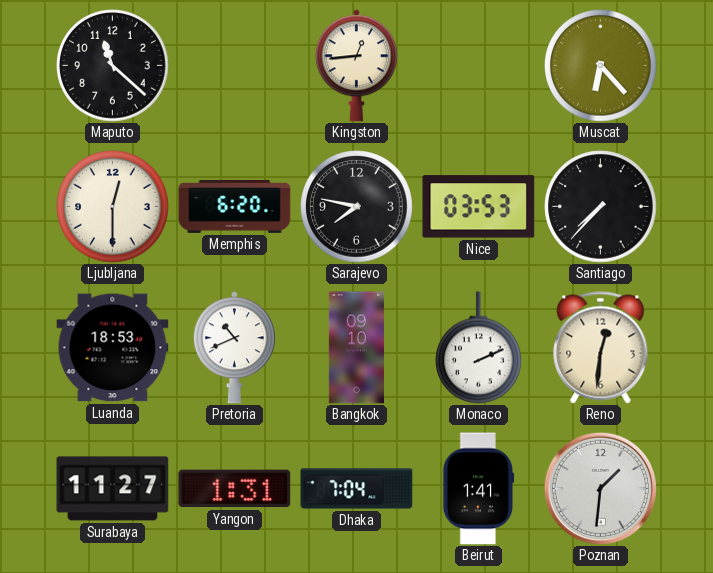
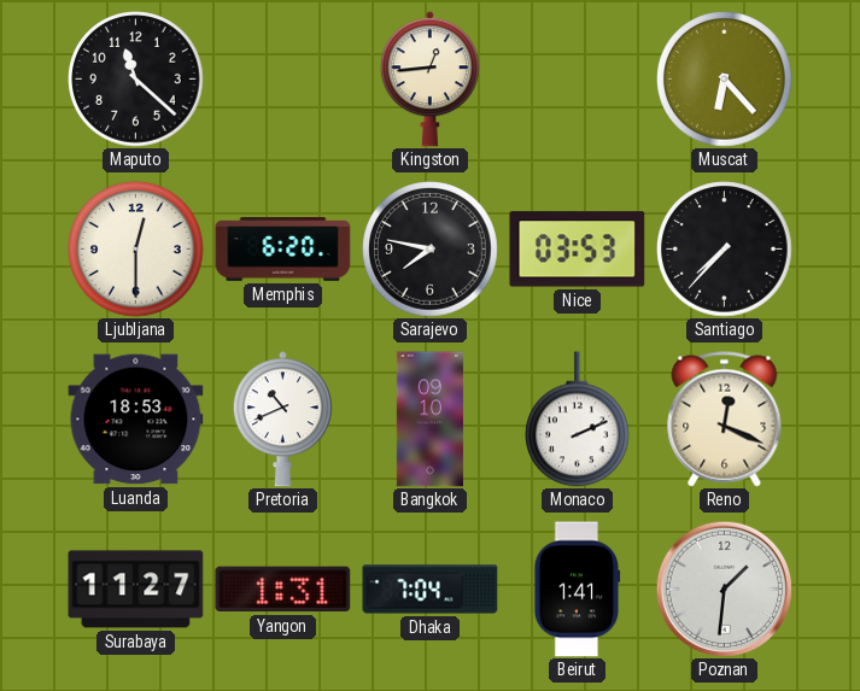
Reno: 12:31 -> 12:19 (725, 420)
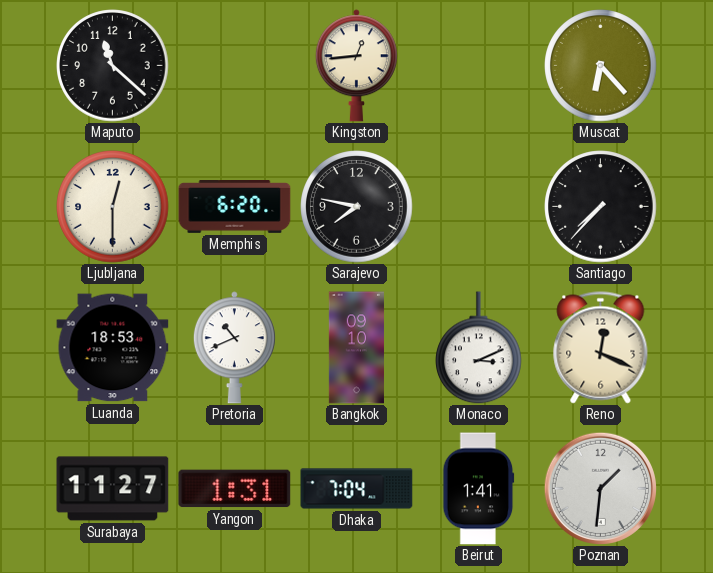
Nice: 03:53 -> none (578, 250)
Monaco: 2:11 -> 3:11 (479, 348)
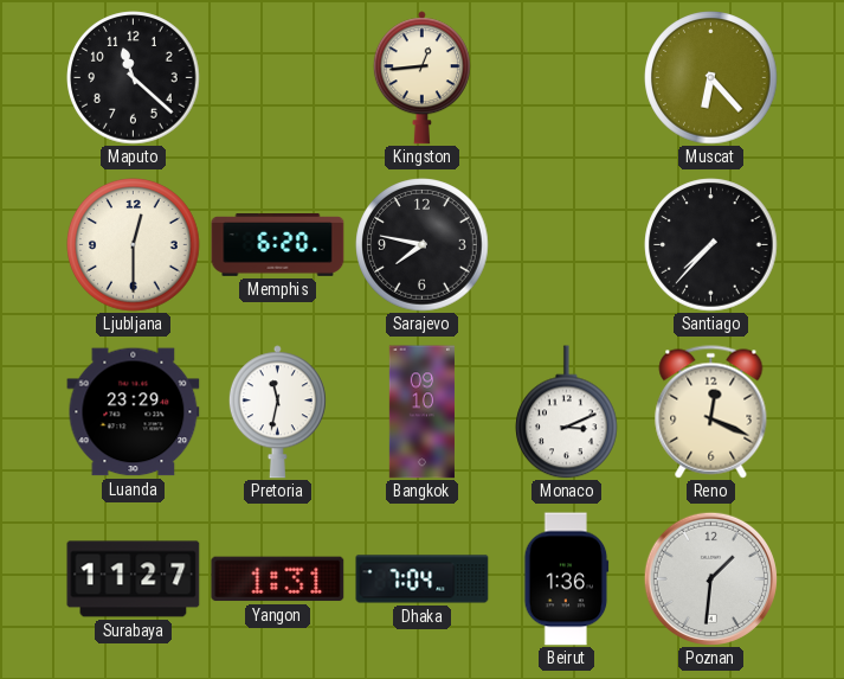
Luanda: 18:53 -> 23:29 (134, 412)
Pretoria: 10:41 -> 11:32 (277, 412)
Beirut: 1:41 -> 1:36 (567, 579)
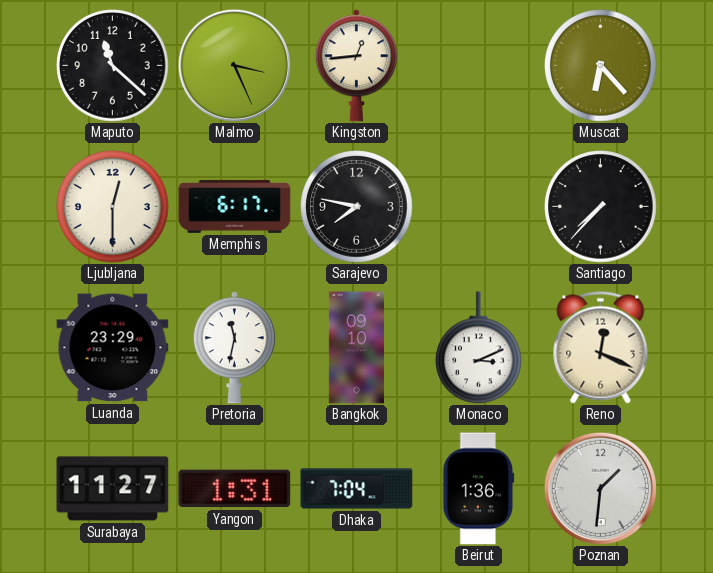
Malmo: none -> 3:26 (234, 65)
Memphis: 6:20 -> 6:17 (235, 207)
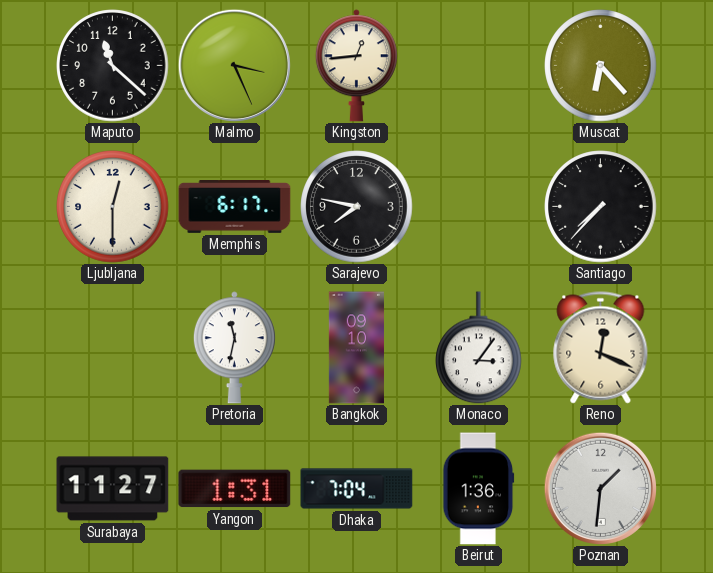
Luanda: 23:29 -> none (113, 348)
Monaco: 3:11 -> 3:06 (479, 348)
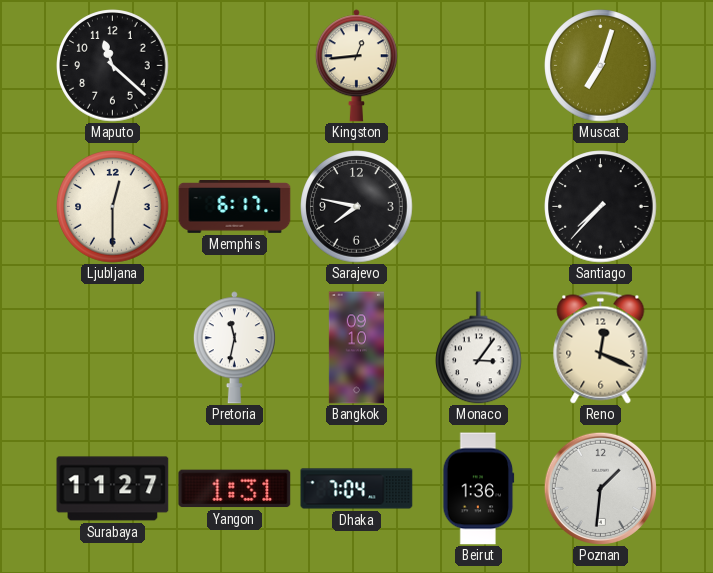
Malmo: 3:26 -> none (234, 65)
Muscat: 6:23 -> 7:03 (601, 66)
